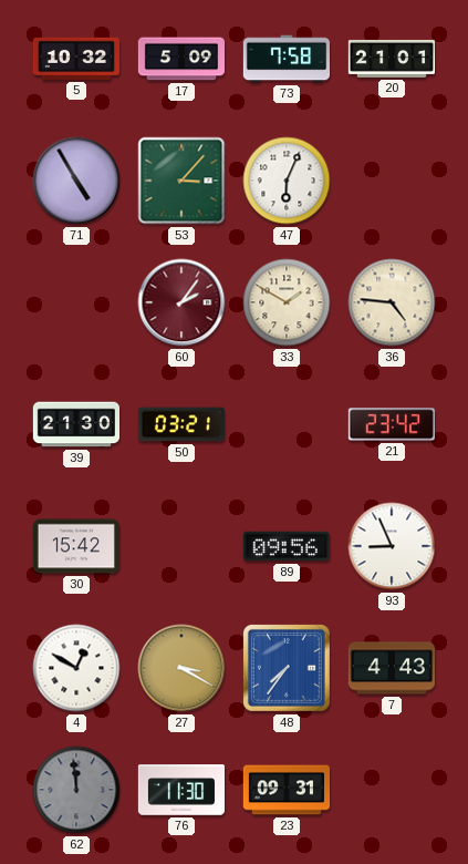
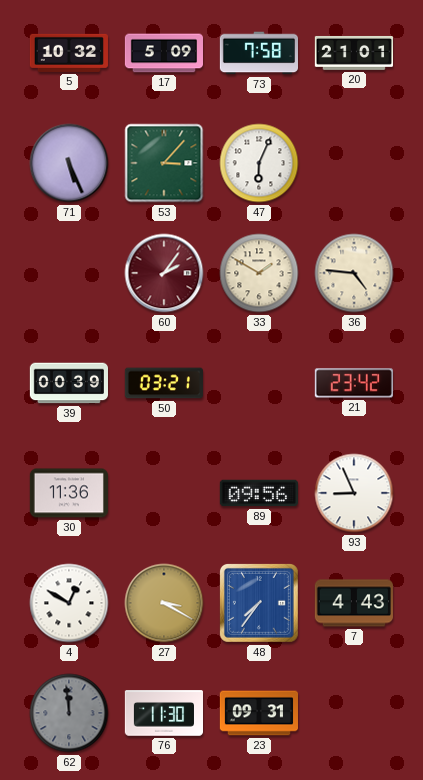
71: 4:55 -> 5:26 (69, 163)
39: 21:30 -> 00:39 (68, 383)
30: 15:42 -> 11:36 (69, 493)
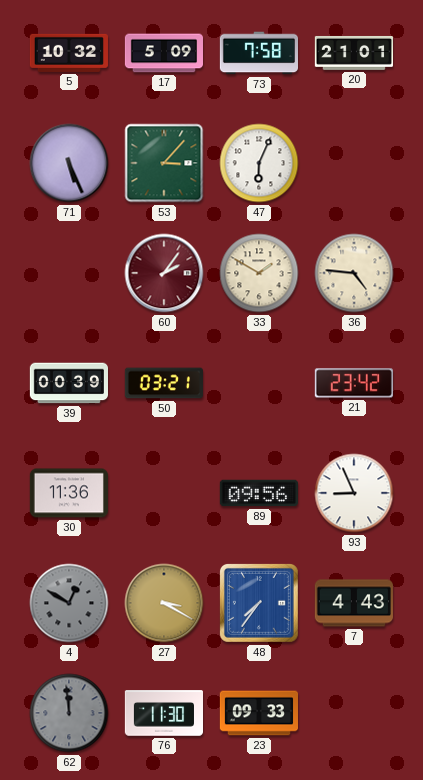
4 dial: white -> grey (69, 603)
23: 09:31 -> 09:33 (258, 713)
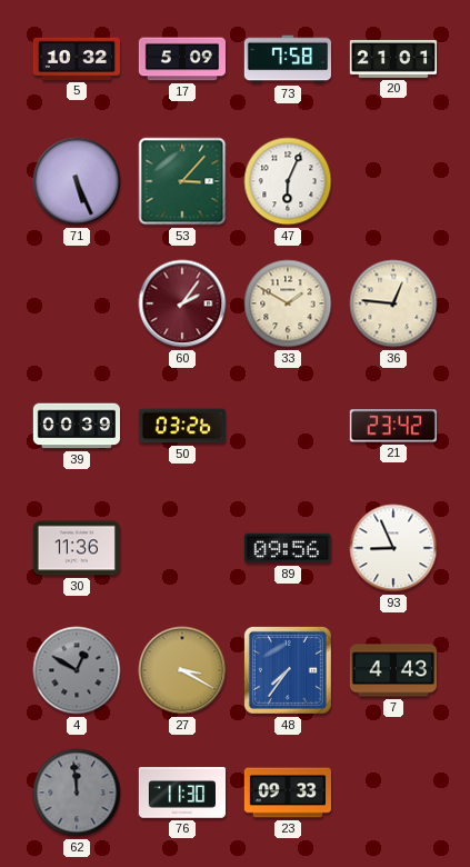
36: 4:46 -> 12:46 (393, 303)
50: 03:21 -> 03:26 (182, 426)
